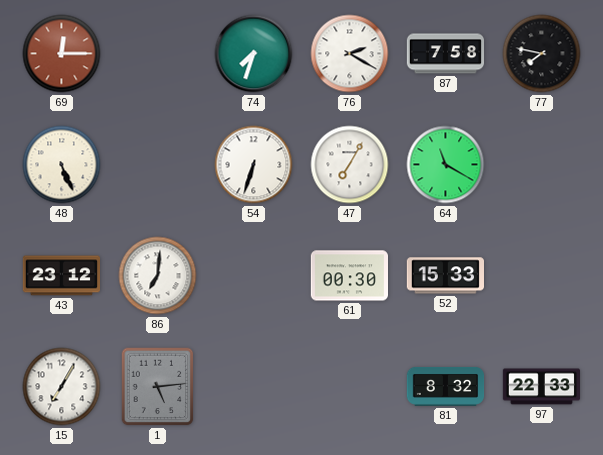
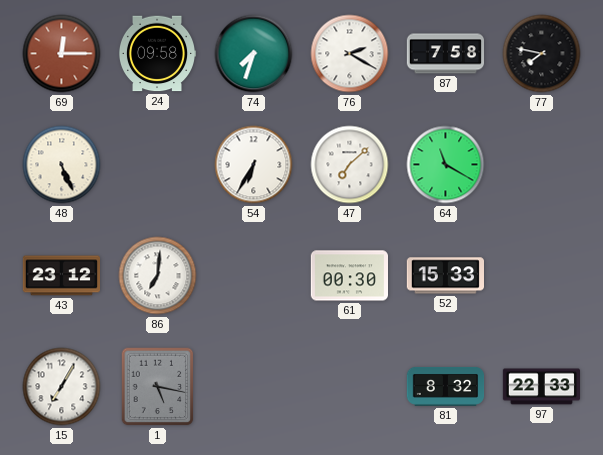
24: none -> 09:58 (156, 54)
54: 6:33 -> 6:35 (254, 165)
47: 7:05 -> 7:08 (350, 165)
1: 5:14 -> 5:17 (158, 387)
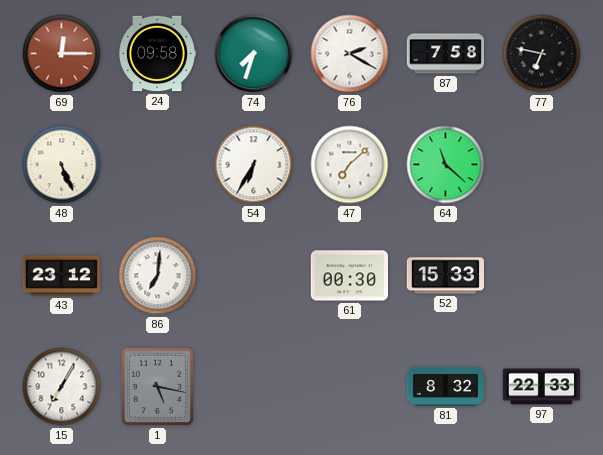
77: 7:47 -> 6:47 (542, 54)
64: 11:20 -> 11:22 (446, 165)
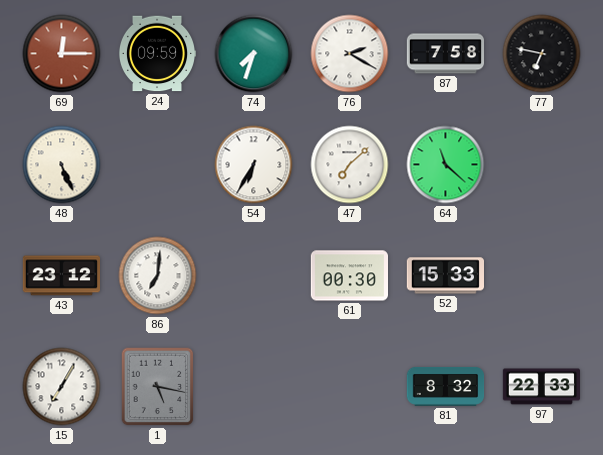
24: 09:58 -> 09:59 (156, 54)
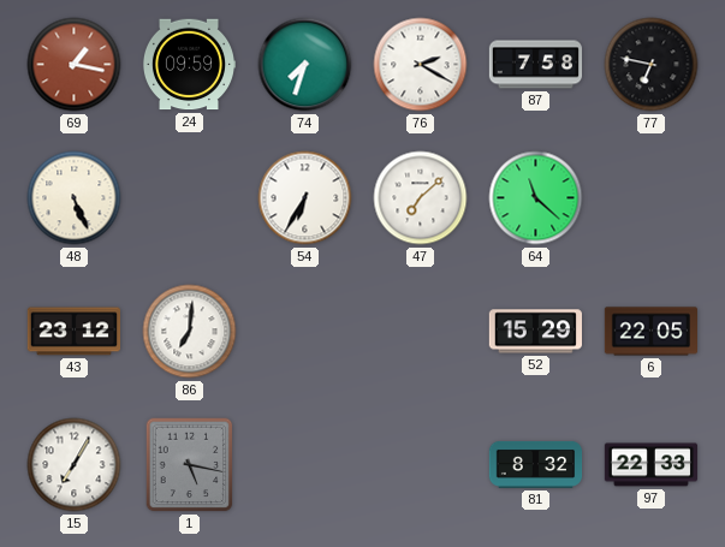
69: 12:15 -> 1:17 (75, 65)
61: 00:30 -> none (349, 276)
52: 15:33 -> 15:29 (535, 332)
6: none -> 22:05 (652, 332)
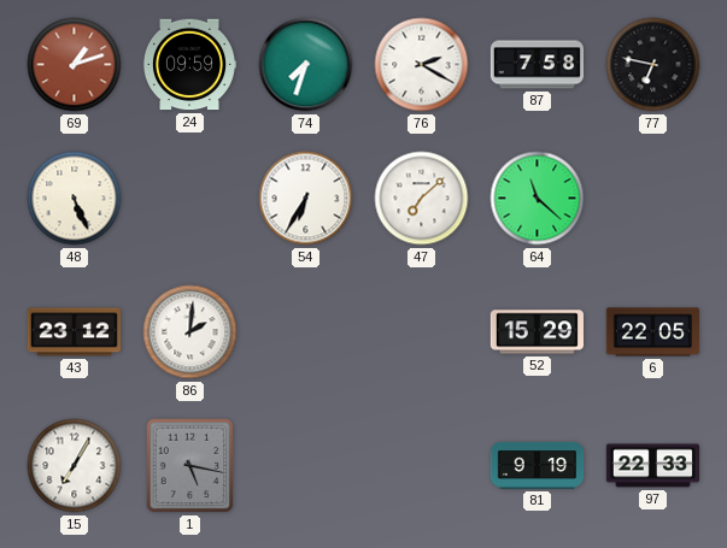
69: 1:17 -> 1:12 (75, 65)
86: 7:01 -> 2:01 (190, 332)
81: 8:32 -> 9:19 (538, 465)
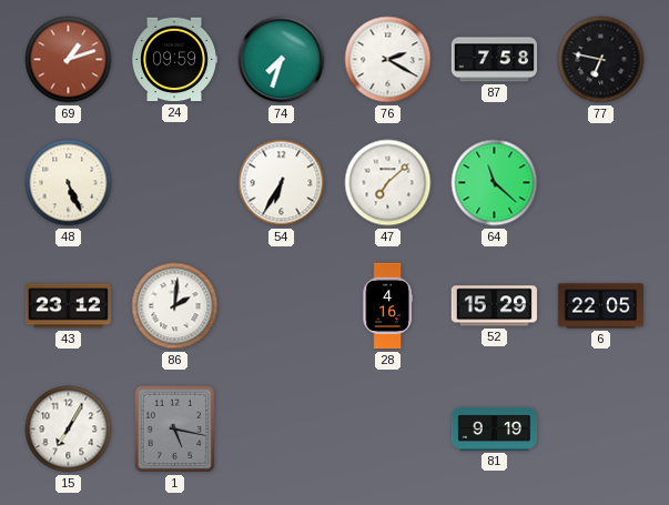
28: none -> 4:16 (387, 306)
97: 22:33 -> none (653, 466)
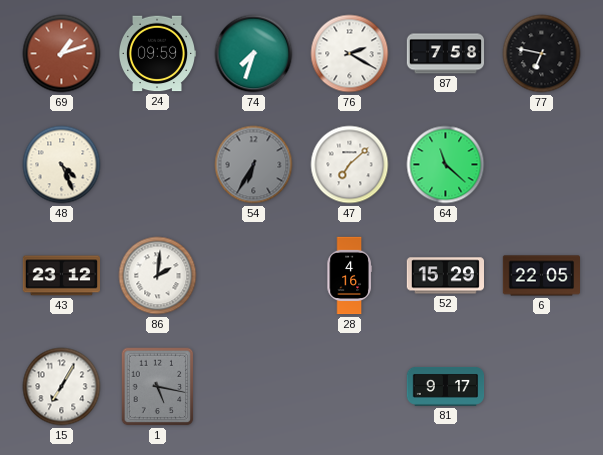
48: 5:26 -> 4:26 (62, 165)
54 dial: white -> grey (254, 165)
81: 9:19 -> 9:17 (446, 386)
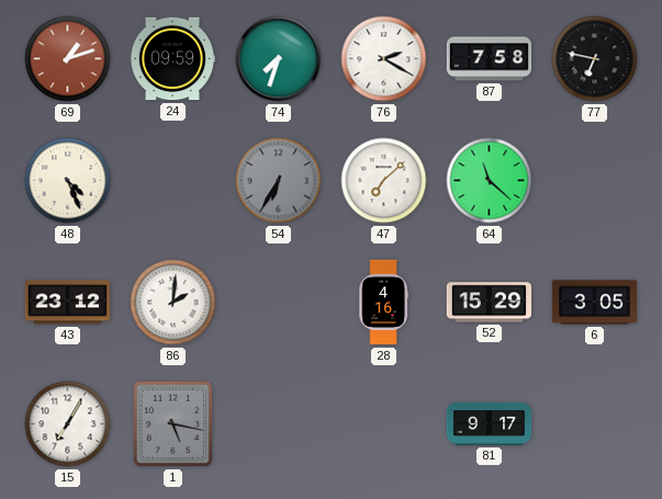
6: 22:05 -> 3:05 (595, 303)
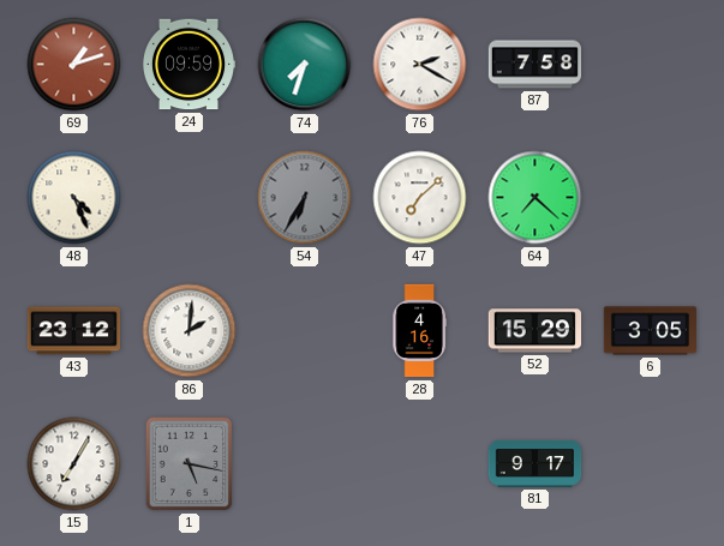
77: 6:47 -> none (595, 59)
64: 11:22 -> 7:22 (535, 198)
